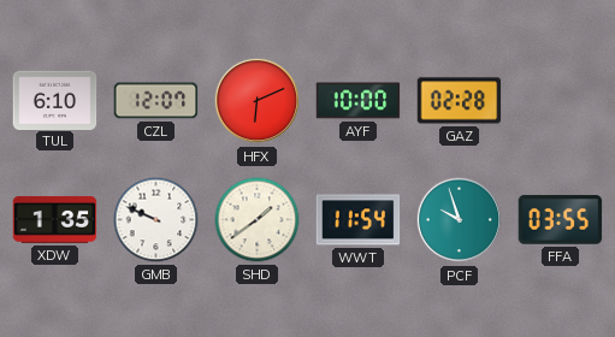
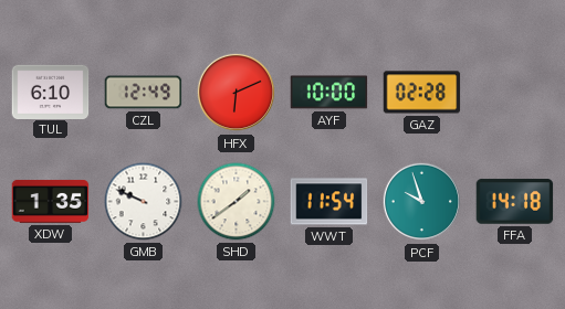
CZL: 12:07 -> 12:49 (144, 93)
FFA: 03:55 -> 14:18 (515, 202)
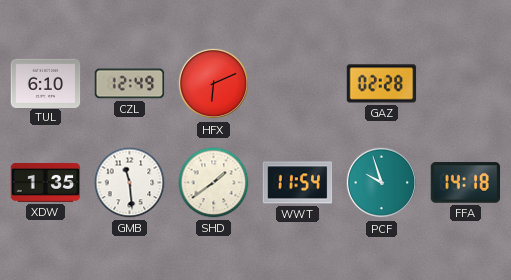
AYF: 10:00 -> none (329, 93)
GMB: 9:49 -> 11:29 (130, 183)
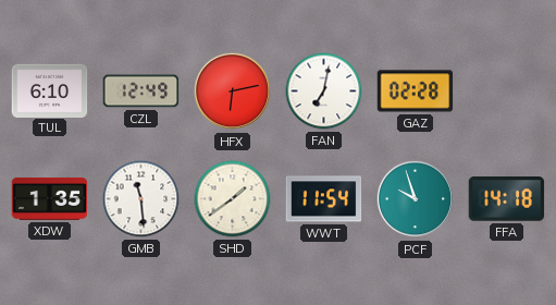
HFX: 6:11 -> 6:13 (233, 91)
FAN: none -> 7:02 (324, 91)
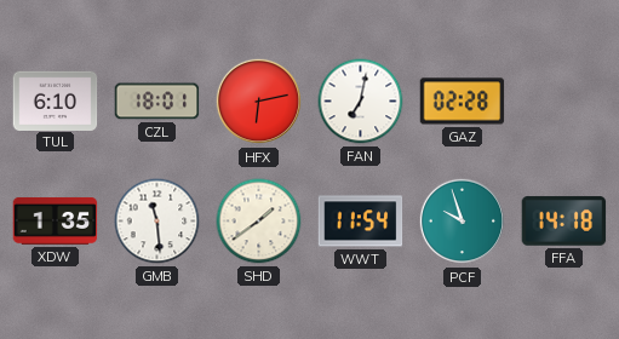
CZL: 12:49 -> 18:01 (157, 102)
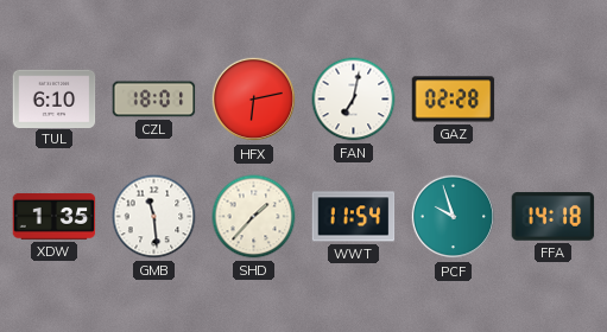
SHD: 1:39 -> 1:37 (254, 217)
